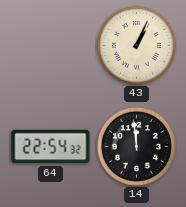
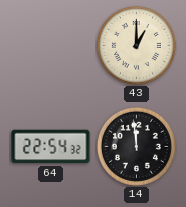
43: 1:04 -> 1:00 (136, 45)
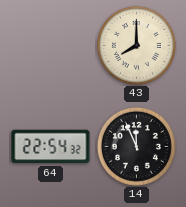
43: 1:00 -> 8:00 (136, 45)
14: 11:59 -> 11:56 (136, 146)
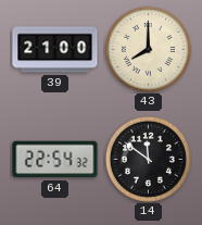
39: none -> 21:00 (55, 50)
14: 11:56 -> 11:51 (148, 159)
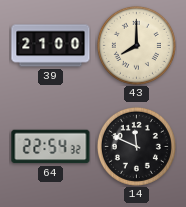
14: 11:51 -> 11:49 (136, 146)
